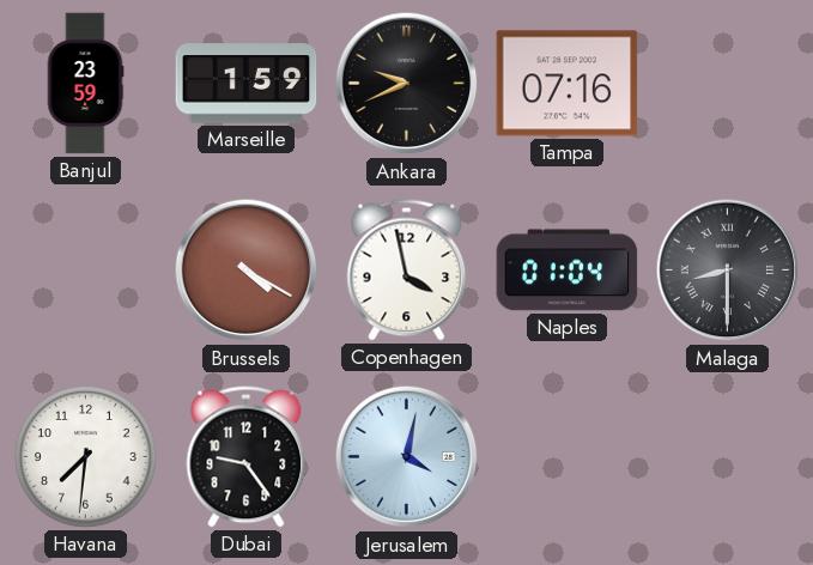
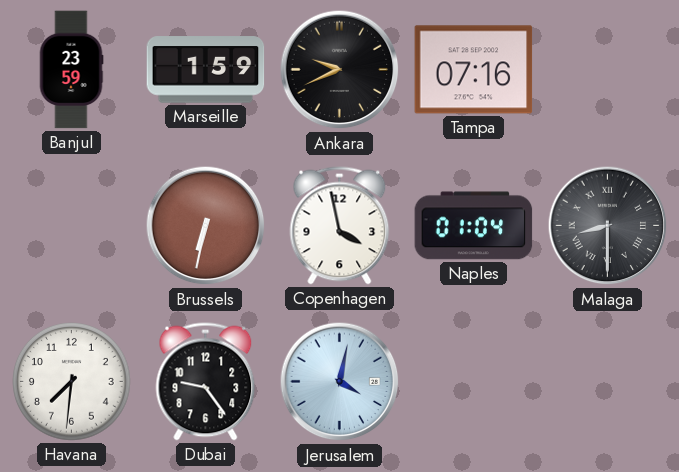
Brussels: 4:20 -> 6:32 (206, 226)
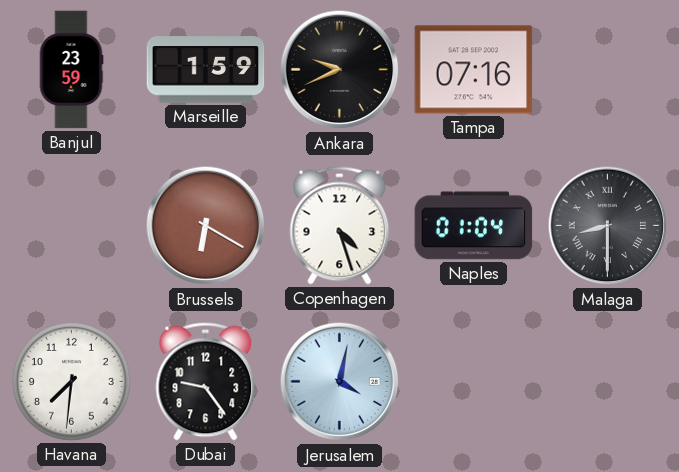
Brussels: 6:32 -> 6:20 (206, 226)
Copenhagen: 3:58 -> 4:27 (340, 226)
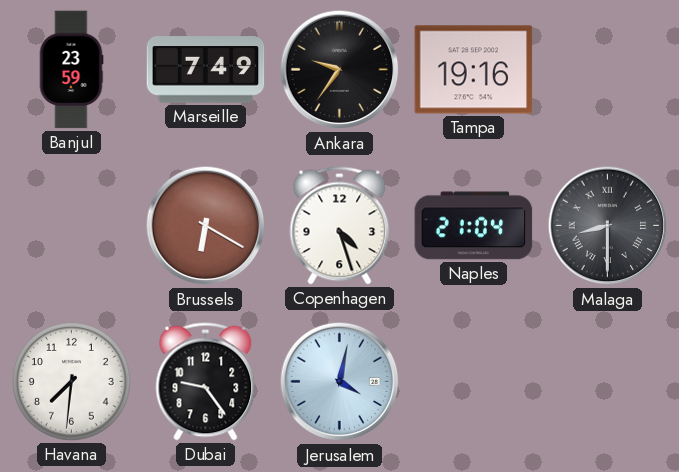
Marseille: 1:59 -> 7:49 (206, 70)
Ankara: 9:41 -> 9:36 (340, 70)
Tampa: 07:16 -> 19:16 (474, 70)
Naples: 01:04 -> 21:04 (474, 226)
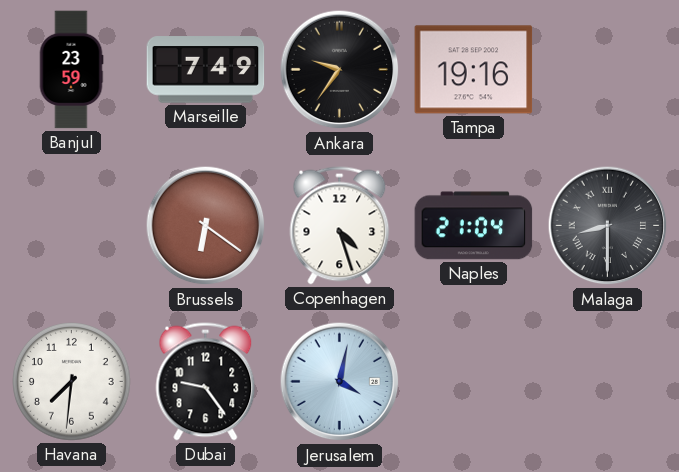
Brussels: 6:20 -> 6:21 (206, 226)
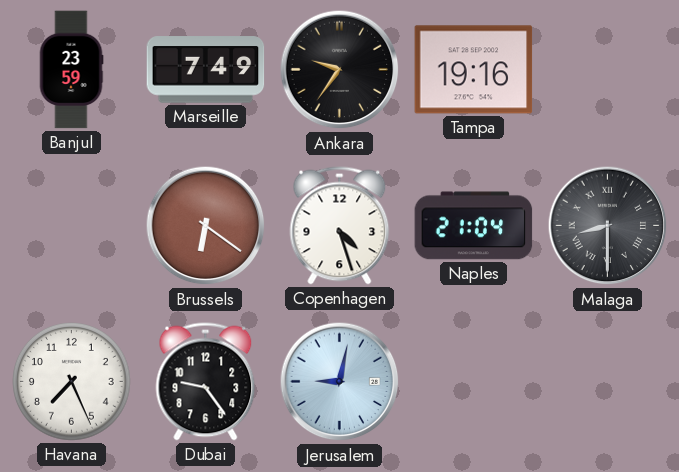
Havana: 7:31 -> 7:26 (72, 382)
Jerusalem: 4:02 -> 9:02 (340, 382)
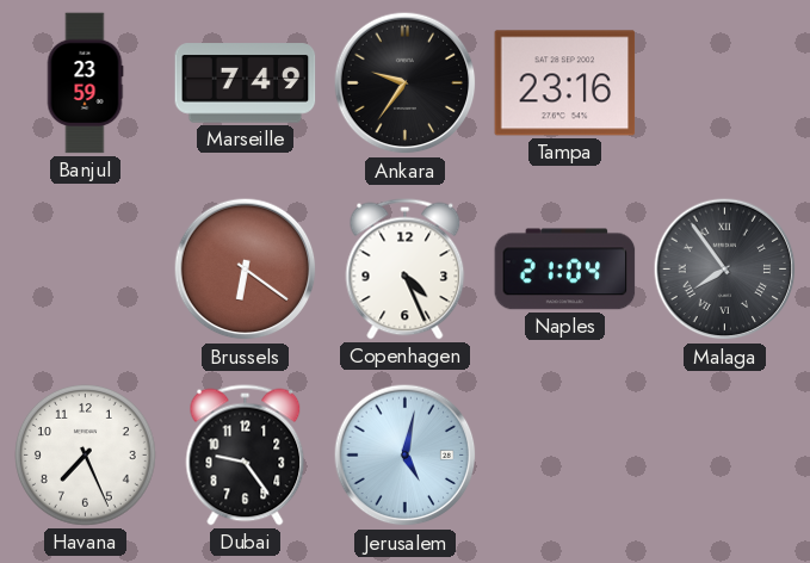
Tampa: 19:16 -> 23:16 (565, 83)
Copenhagen: 4:27 -> 4:26 (406, 270)
Malaga: 8:30 -> 7:54 (725, 270)
Jerusalem: 9:02 -> 5:02 (406, 456)
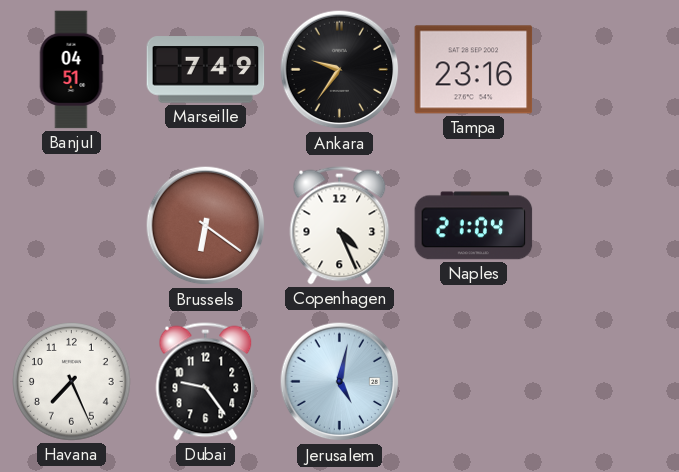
Banjul: 23:59 -> 04:51 (71, 70)
Malaga: 7:54 -> none (725, 270)
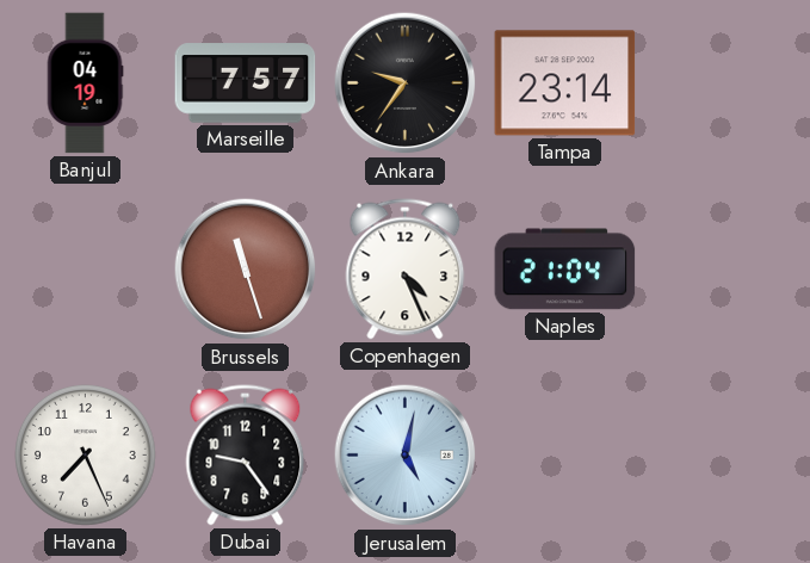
Banjul: 04:51 -> 04:19 (85, 83)
Marseille: 7:49 -> 7:57 (246, 83)
Tampa: 23:16 -> 23:14 (565, 83)
Brussels: 6:21 -> 11:27 (246, 270)
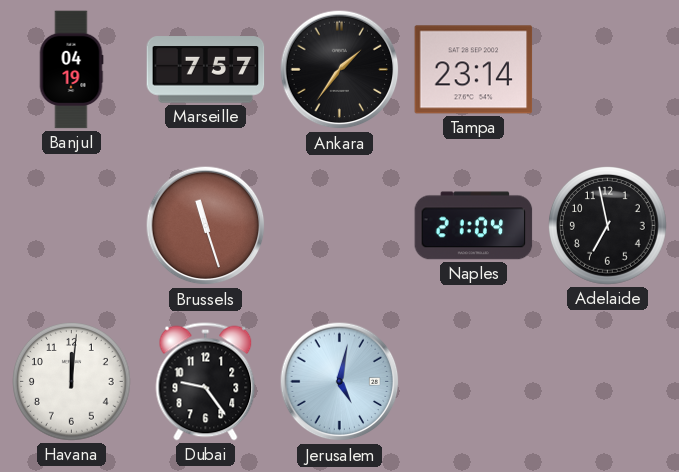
Ankara: 9:36 -> 1:36 (340, 70)
Copenhagen: 4:26 -> none (406, 270)
Adelaide: none -> 6:58 (608, 226)
Havana: 7:26 -> 12:01 (72, 382)
